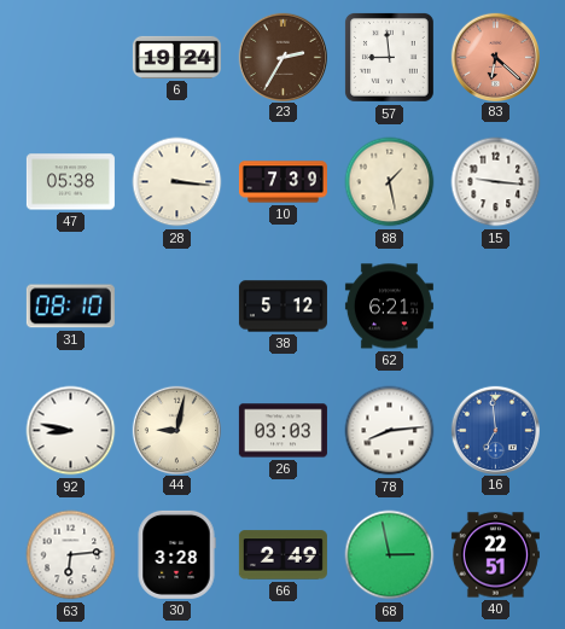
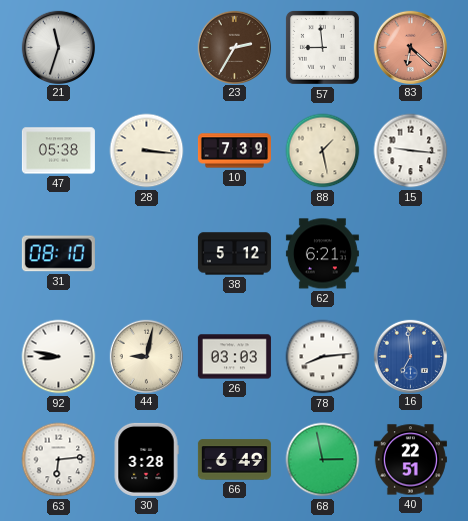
21: none -> 11:33 (58, 47)
6: 19:24 -> none (176, 57)
66: 2:49 -> 6:49 (234, 460)
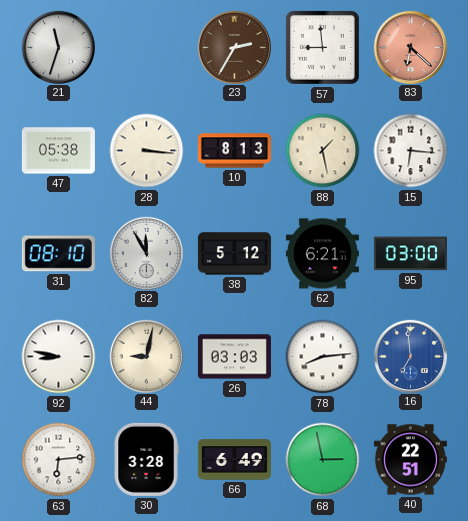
10: 7:39 -> 8:13 (234, 151)
15: 9:16 -> 6:16 (411, 151)
82: none -> 11:55 (146, 253)
95: none -> 03:00 (410, 254)
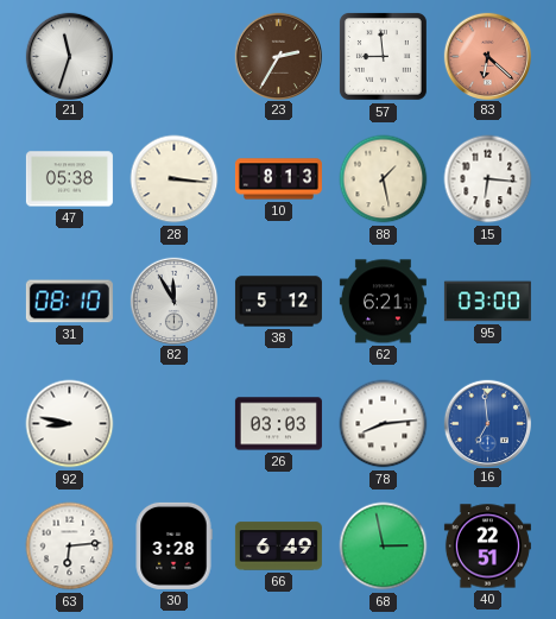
44: 9:02 -> none (146, 356)
